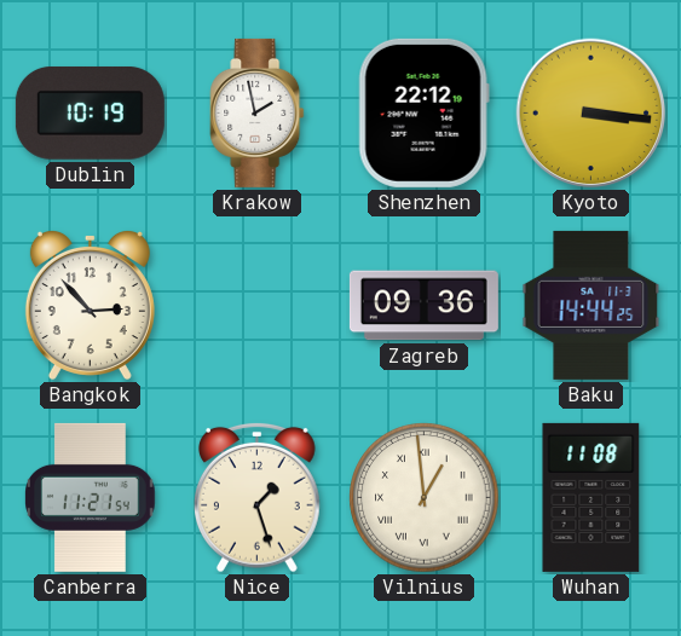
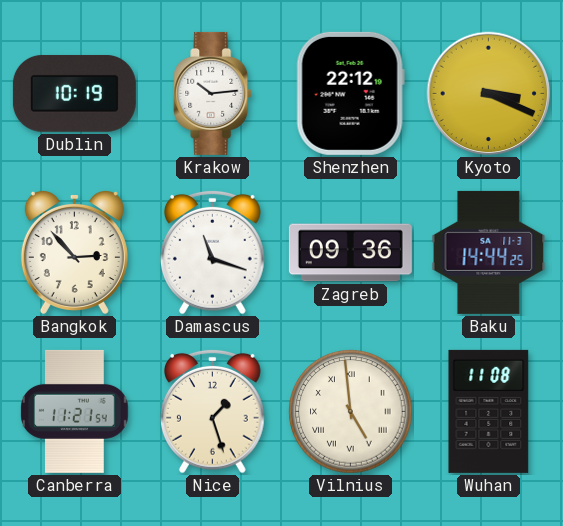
Krakow: 1:58 -> 10:14 (213, 93)
Kyoto: 3:16 -> 3:19 (489, 94)
Damascus: none -> 11:18 (213, 252)
Vilnius: 12:59 -> 4:59 (351, 412)
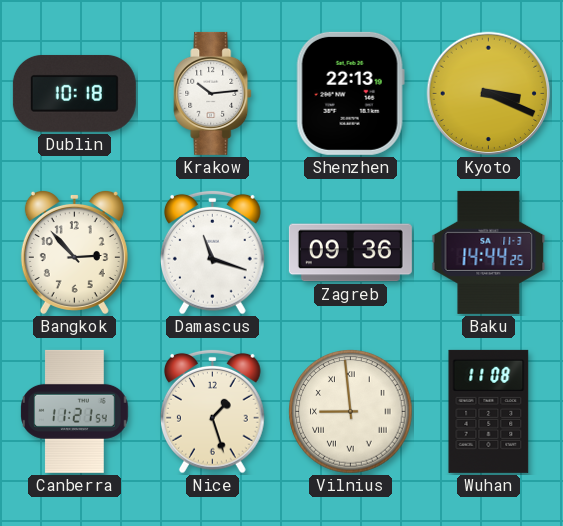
Dublin: 10:19 -> 10:18 (74, 94)
Shenzhen: 22:12 -> 22:13 (350, 93)
Vilnius: 4:59 -> 8:59 (351, 412)
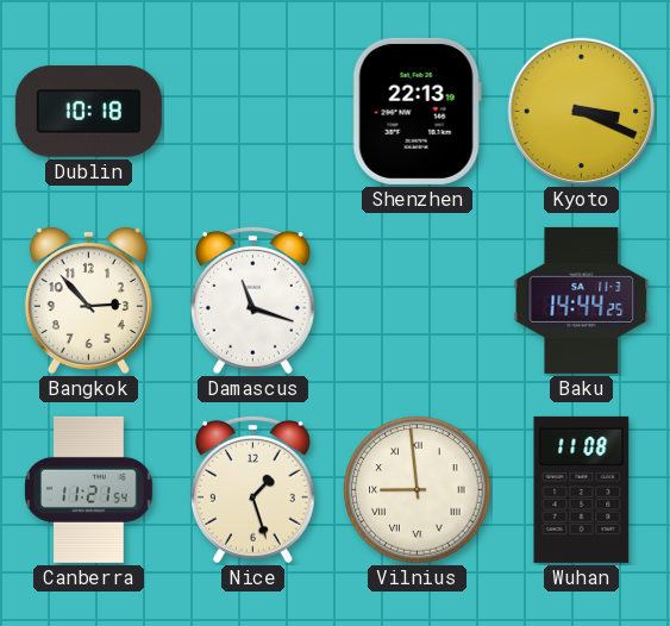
Krakow: 10:14 -> none (213, 93)
Zagreb: 09:36 -> none (350, 253)
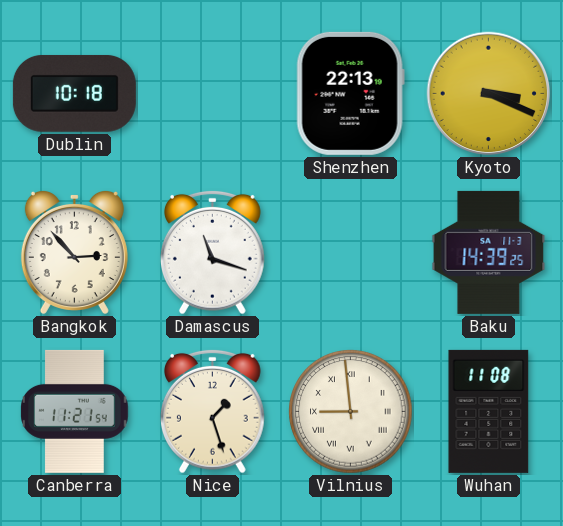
Baku: 14:44 -> 14:39 (489, 252)
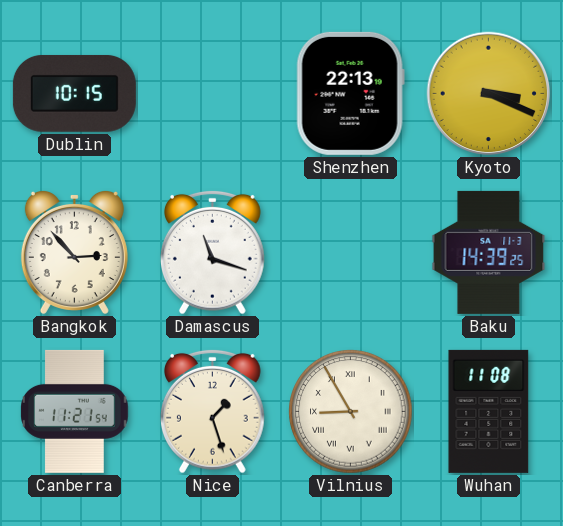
Dublin: 10:18 -> 10:15 (74, 94)
Vilnius: 8:59 -> 8:55 (351, 412)
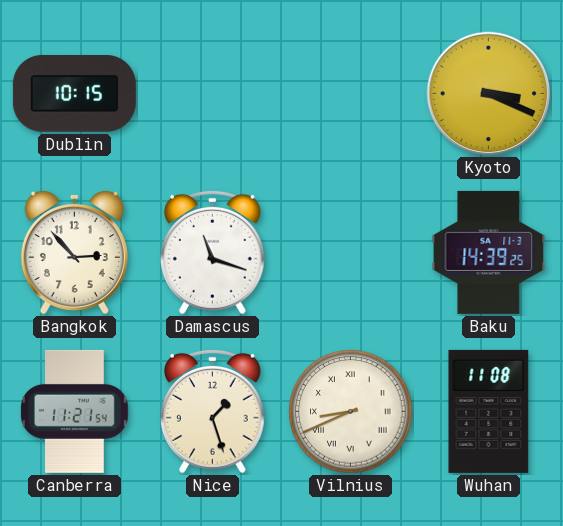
Shenzhen: 22:13 -> none (350, 93)
Vilnius: 8:55 -> 8:41 (351, 412)
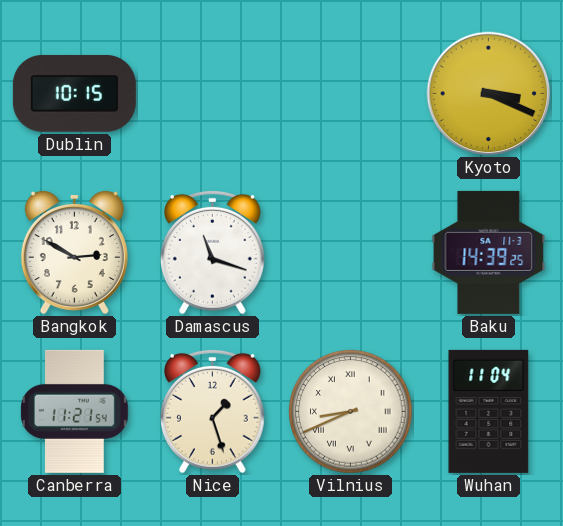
Bangkok: 2:53 -> 2:50 (74, 252)
Wuhan: 11:08 -> 11:04 (489, 411)
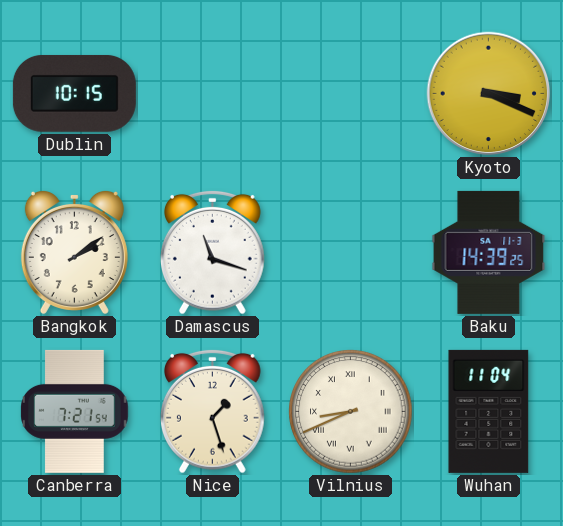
Bangkok: 2:50 -> 2:09 (74, 252)
Canberra: 11:21 -> 7:21 (75, 411)
